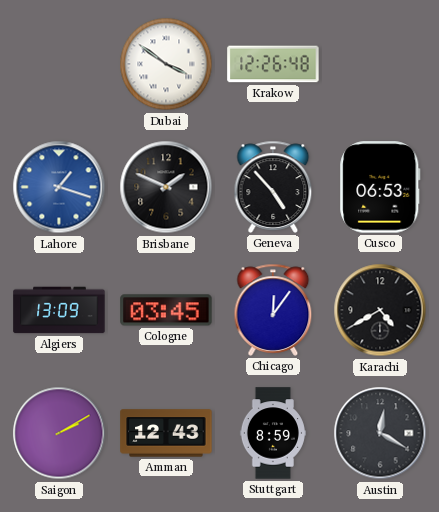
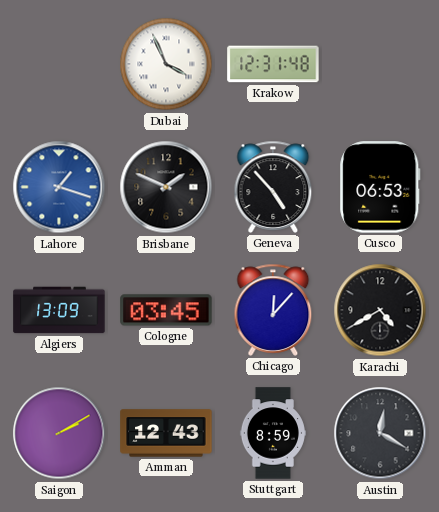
Dubai: 3:51 -> 3:56 (166, 64)
Krakow: 12:26 -> 12:31 (273, 64)
Chicago: 12:06 -> 12:07 (273, 310)
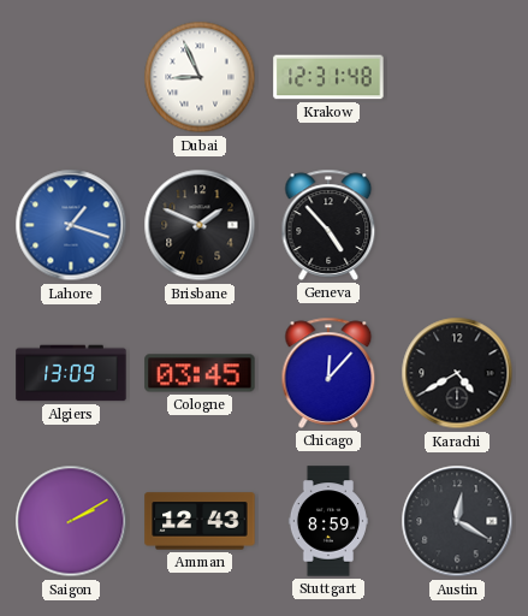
Dubai: 3:56 -> 8:56 (200, 77)
Cusco: 06:53 -> none (380, 187)
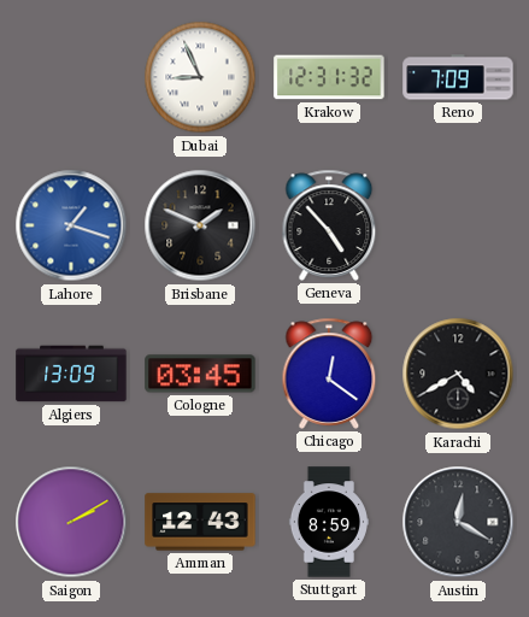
Krakow: 12:31:48 -> 12:31:32 (329, 77)
Reno: none -> 7:09 (458, 77)
Chicago: 12:07 -> 12:21 (329, 374)
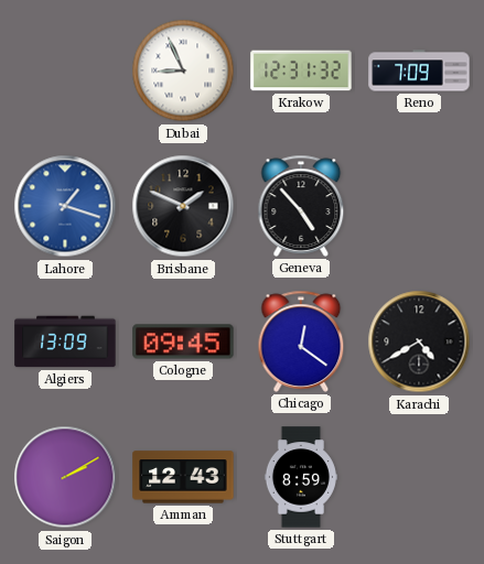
Cologne: 03:45 -> 09:45 (183, 341)
Austin: 12:20 -> none (458, 522)
